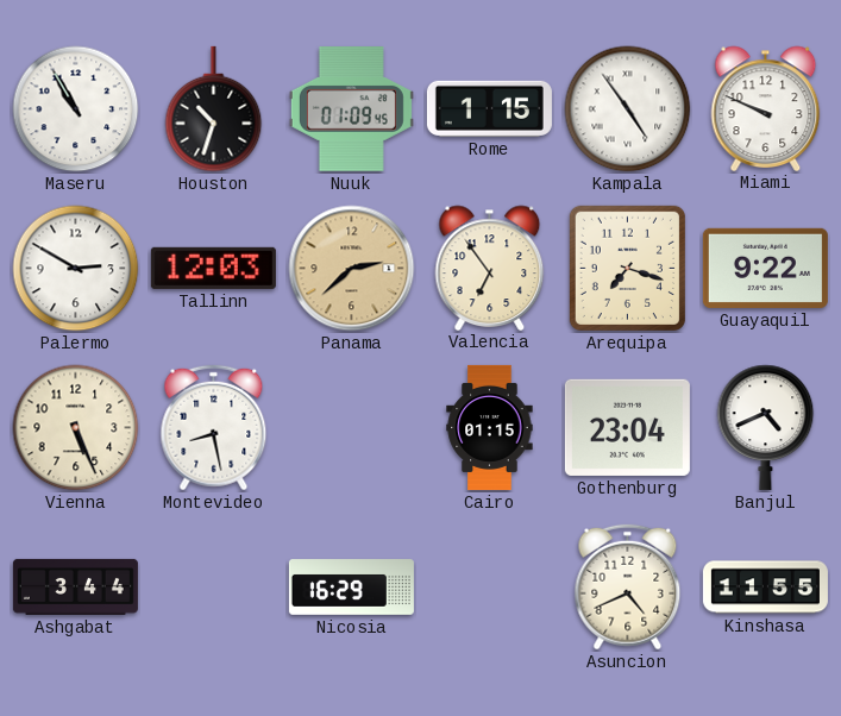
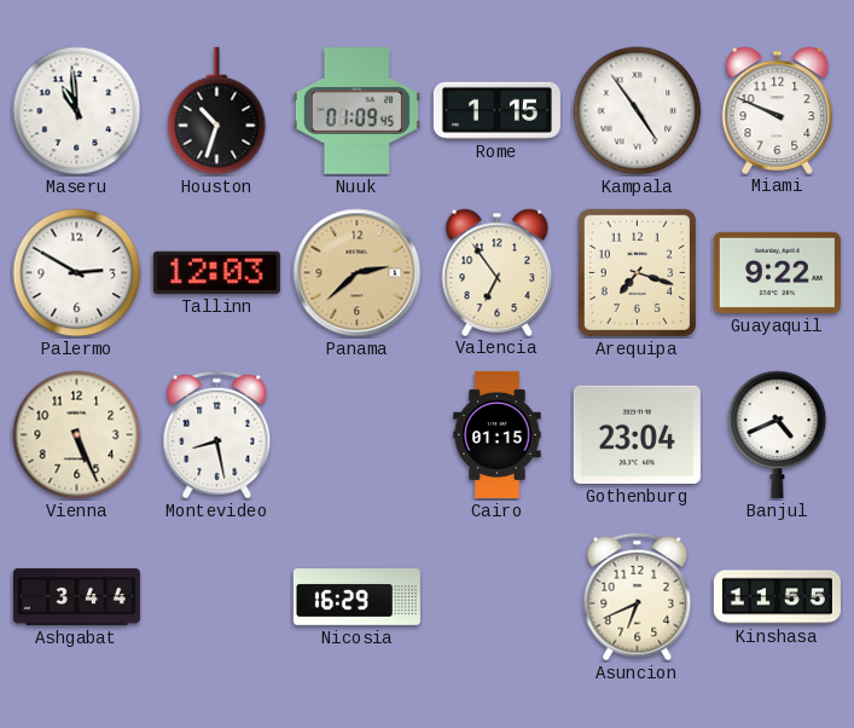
Maseru: 10:55 -> 10:59 (77, 111)
Asuncion: 4:41 -> 6:41 (638, 597)
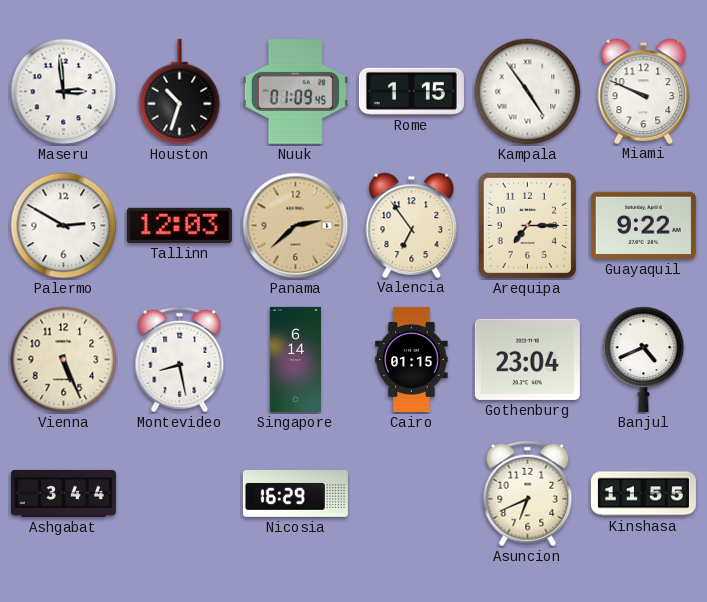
Maseru: 10:59 -> 2:59 (64, 92)
Arequipa: 7:18 -> 7:15 (527, 225)
Singapore: none -> 6:14 (295, 359)
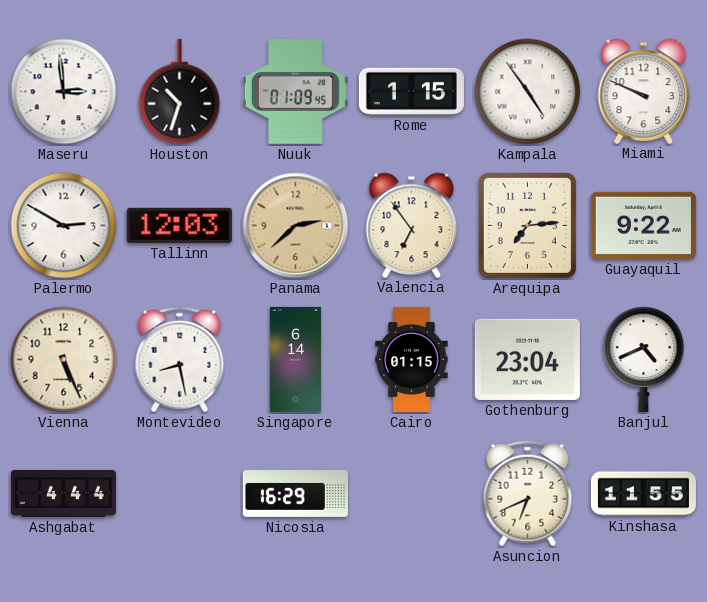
Arequipa: 7:15 -> 7:14 (527, 225)
Ashgabat: 3:44 -> 4:44 (63, 493)
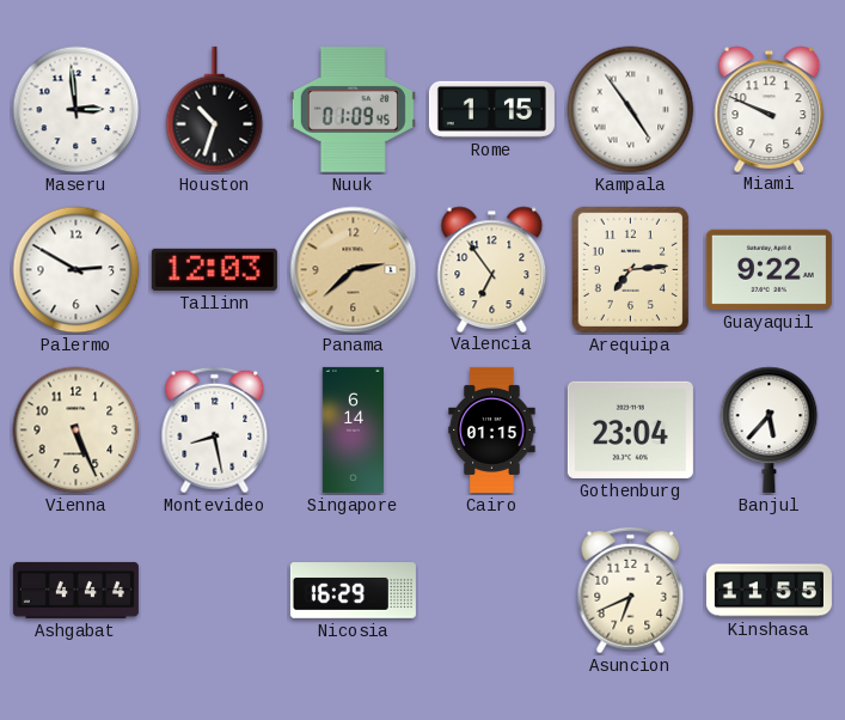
Banjul: 4:41 -> 5:37 (770, 429)
